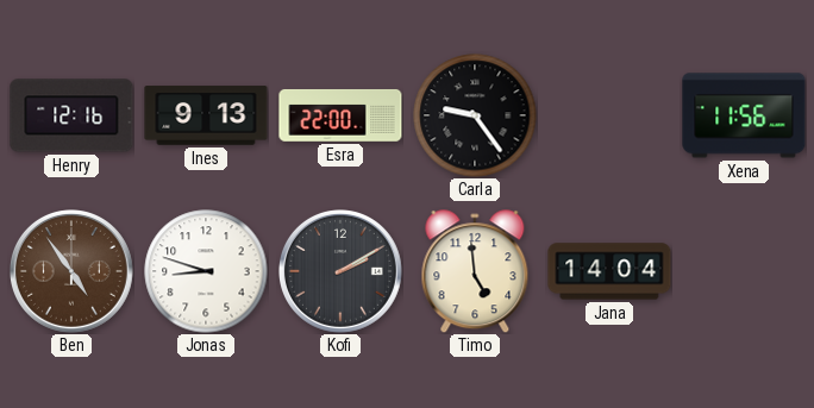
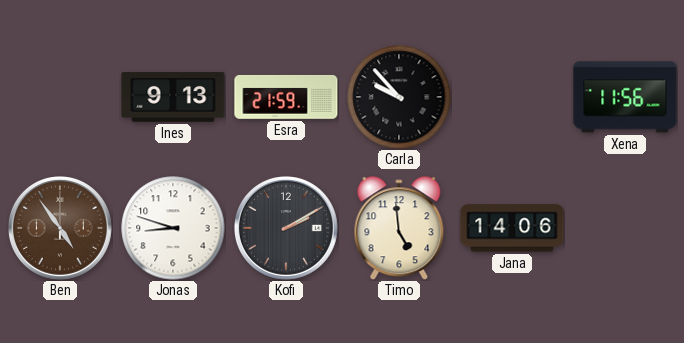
Henry: 12:16 -> none (71, 115)
Esra: 22:00 -> 21:59 (286, 97)
Carla: 9:24 -> 9:53 (399, 97)
Jana: 14:04 -> 14:06 (512, 228)
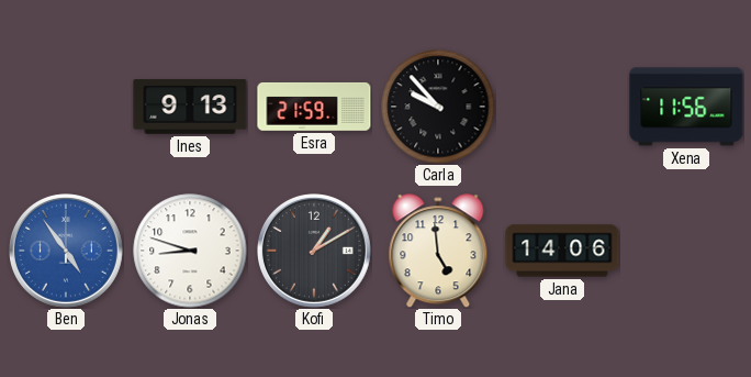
Ben dial: brown -> blue (67, 252)
Kofi: 2:10 -> 1:10 (315, 252)
